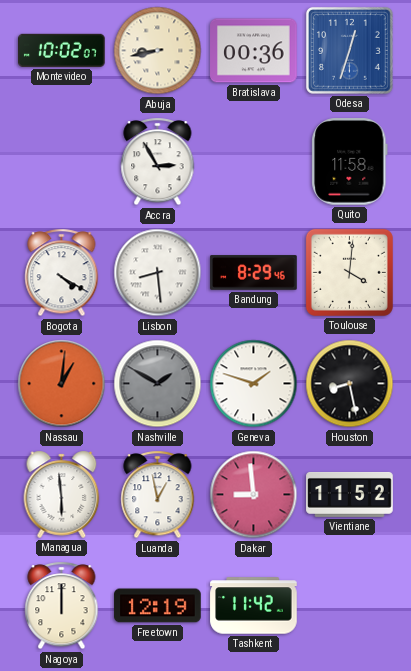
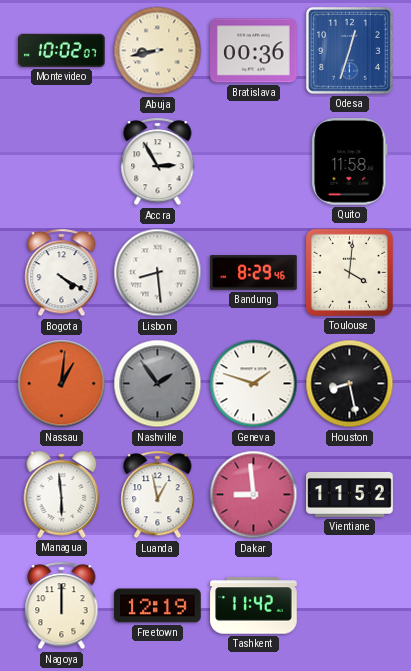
Nashville: 1:50 -> 1:54 (158, 384)
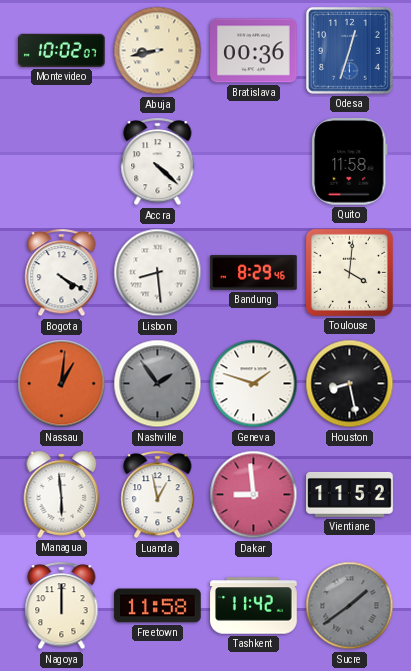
Accra: 2:55 -> 4:22 (158, 162)
Freetown: 12:19 -> 11:58 (158, 606)
Sucre: none -> 1:39 (350, 606)
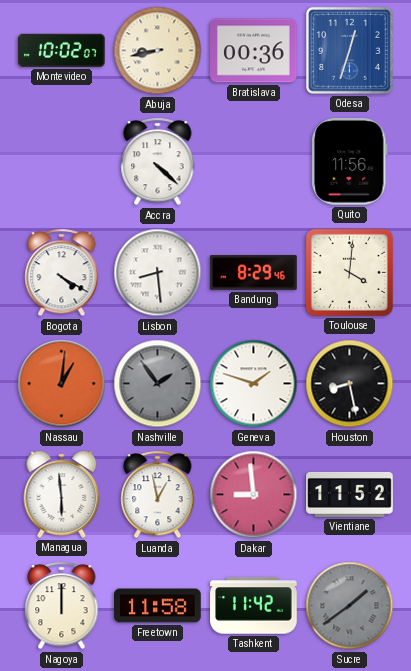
Quito: 11:58 -> 11:56 (350, 162)
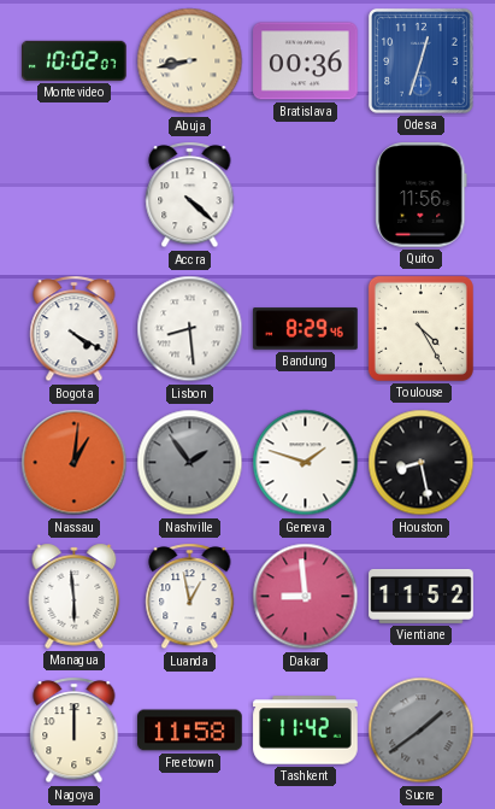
Toulouse: 4:01 -> 4:25 (420, 328)
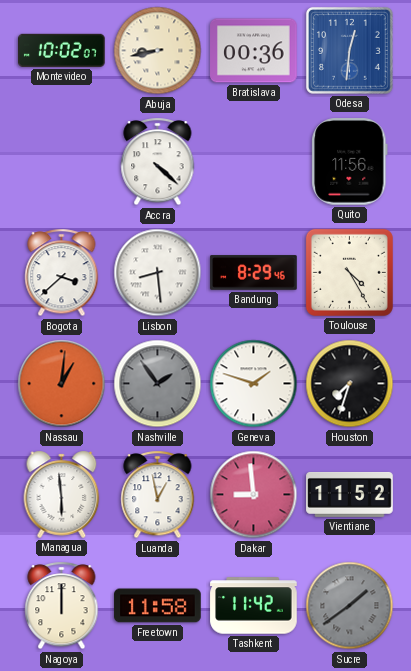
Odesa: 12:33 -> 12:31 (350, 51)
Bogota: 4:20 -> 3:38 (62, 273)
Houston: 8:28 -> 7:33 (350, 384)
